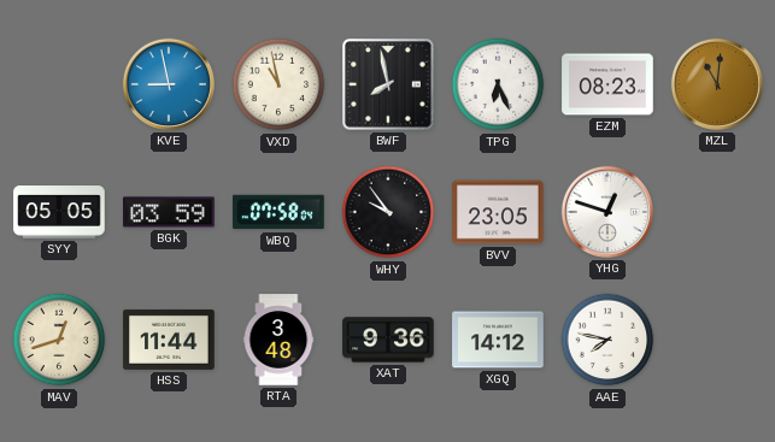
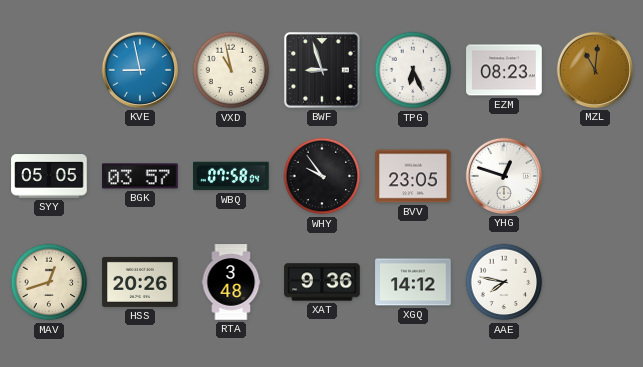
BWF: 7:58 -> 8:57 (322, 70)
BGK: 03:59 -> 03:57 (140, 176)
HSS: 11:44 -> 20:26 (140, 282)
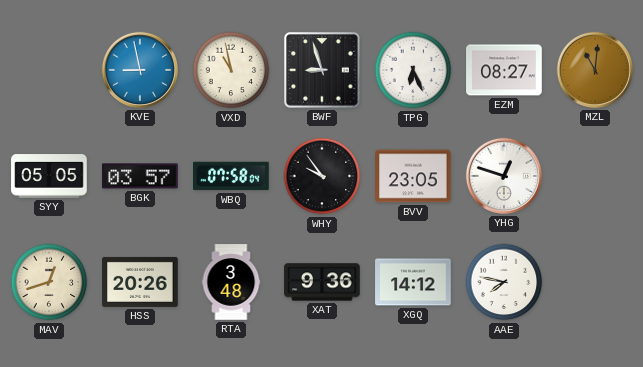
EZM: 08:23 -> 08:27 (504, 70)
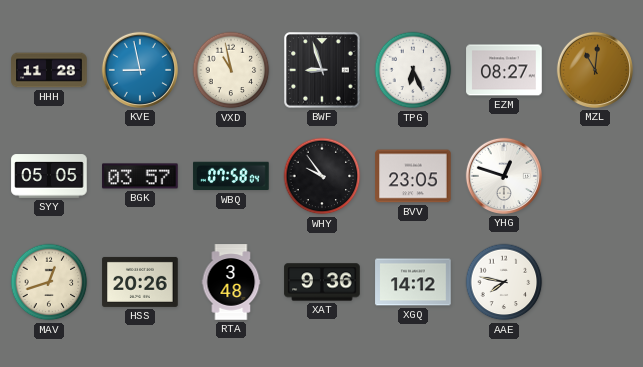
HHH: none -> 11:28 (49, 70)
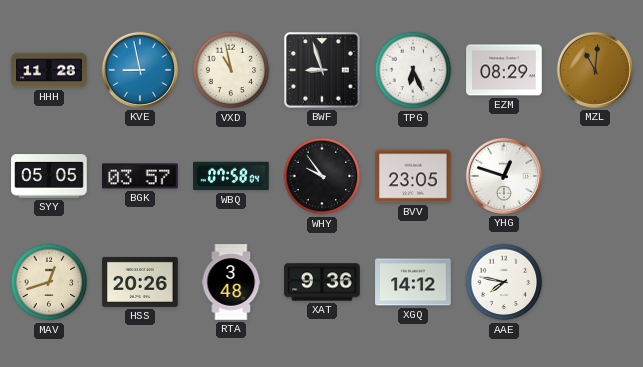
EZM: 08:27 -> 08:29 (504, 70)
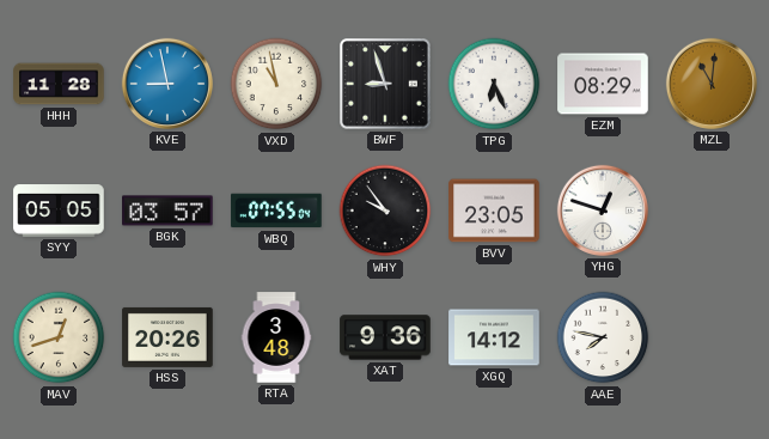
WBQ: 07:58 -> 07:55 (276, 211)
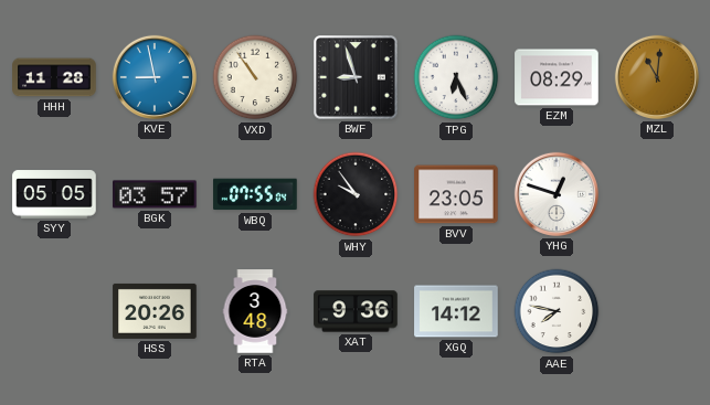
VXD: 10:58 -> 10:54 (255, 77)
MAV: 12:42 -> none (59, 337)
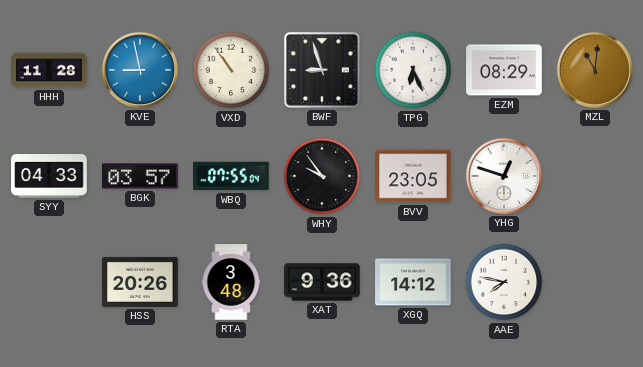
SYY: 05:05 -> 04:33 (49, 176)
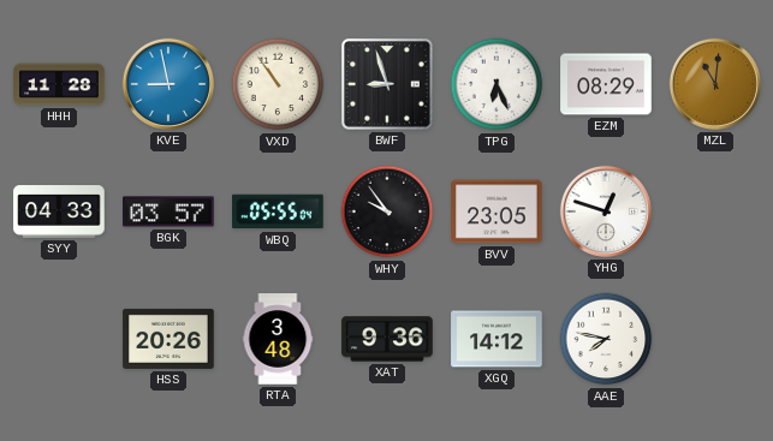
WBQ: 07:55 -> 05:55 (278, 211)
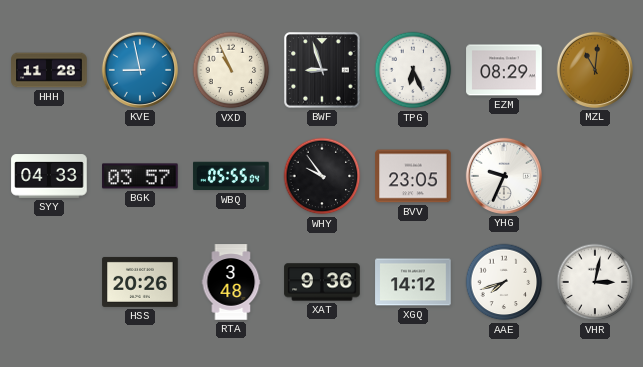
VXD: 10:54 -> 10:56 (231, 70)
YHG: 12:48 -> 9:34 (504, 176)
AAE: 7:47 -> 7:42 (504, 282)
VHR: none -> 3:02 (595, 282)
